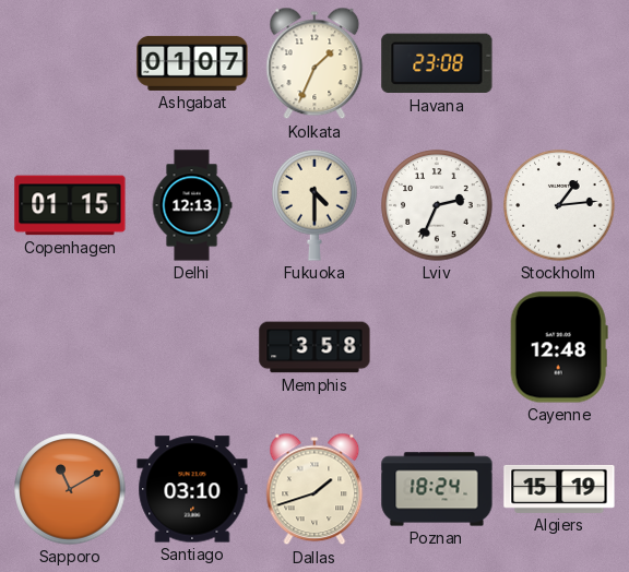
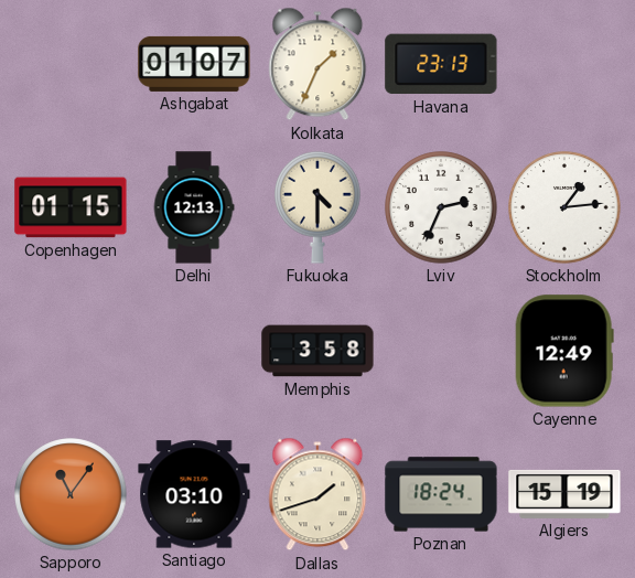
Havana: 23:08 -> 23:13 (441, 64)
Cayenne: 12:48 -> 12:49 (564, 351)
Sapporo: 11:10 -> 11:06 (71, 494)
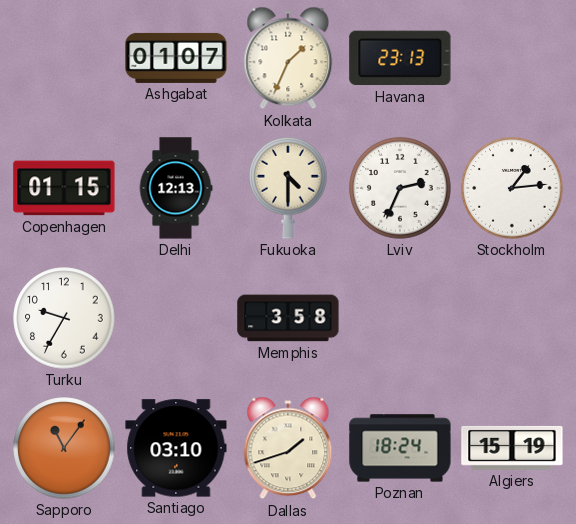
Turku: none -> 9:35 (64, 318)
Cayenne: 12:49 -> none (564, 351)
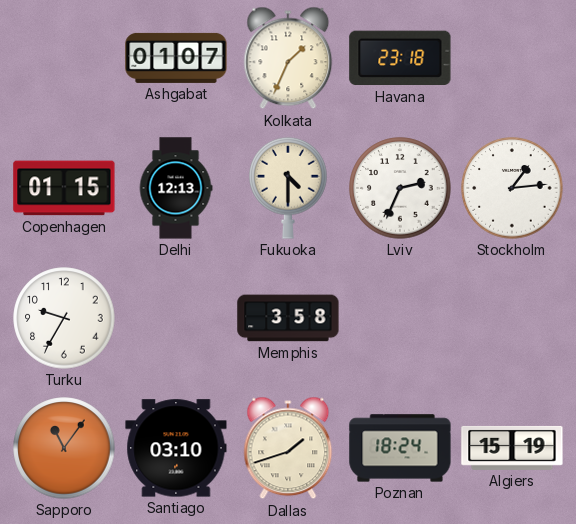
Havana: 23:13 -> 23:18 (400, 58)
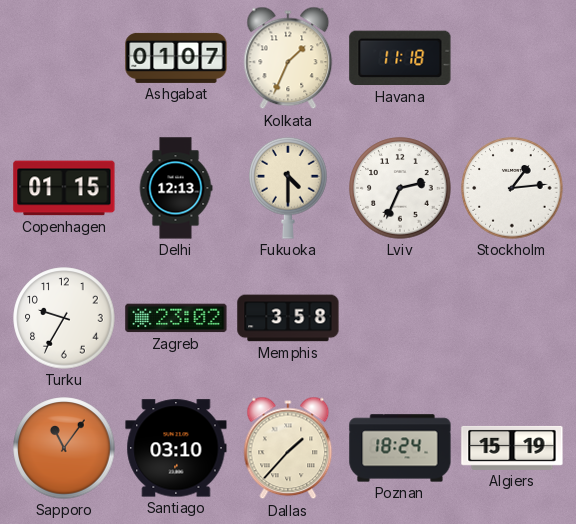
Havana: 23:18 -> 11:18 (400, 58)
Zagreb: none -> 23:02 (176, 318)
Dallas: 1:42 -> 1:37 (288, 448)
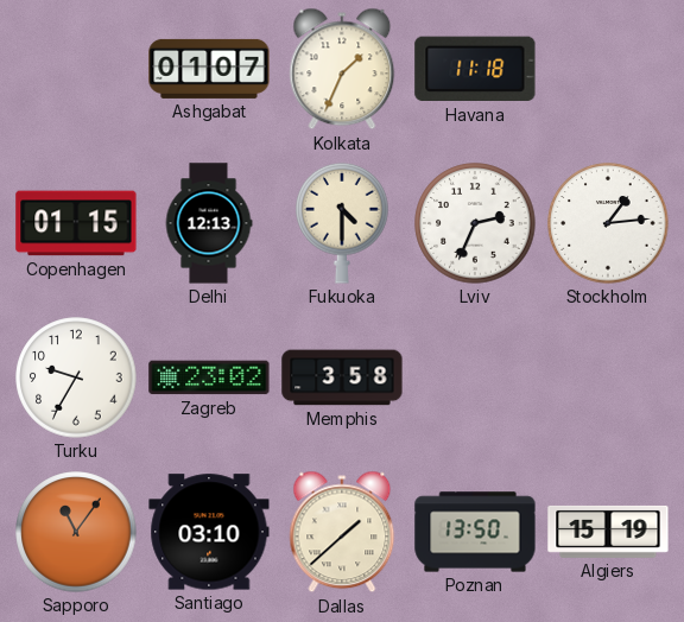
Dallas: 1:37 -> 1:38 (342, 532)
Poznan: 18:24 -> 13:50 (475, 532)
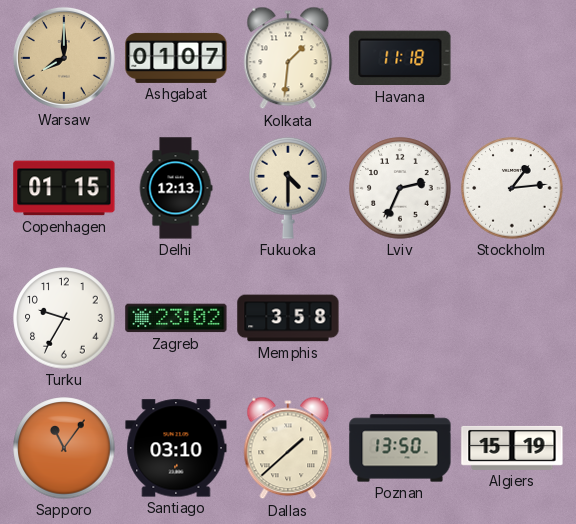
Warsaw: none -> 8:00 (64, 58)
Kolkata: 1:34 -> 1:31 (288, 58)
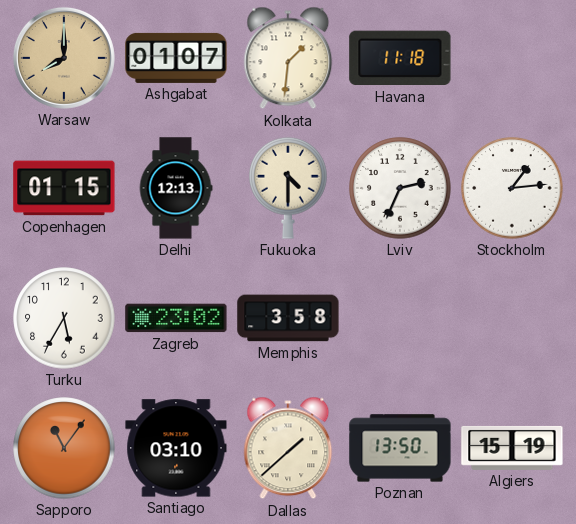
Turku: 9:35 -> 5:35 (64, 318)
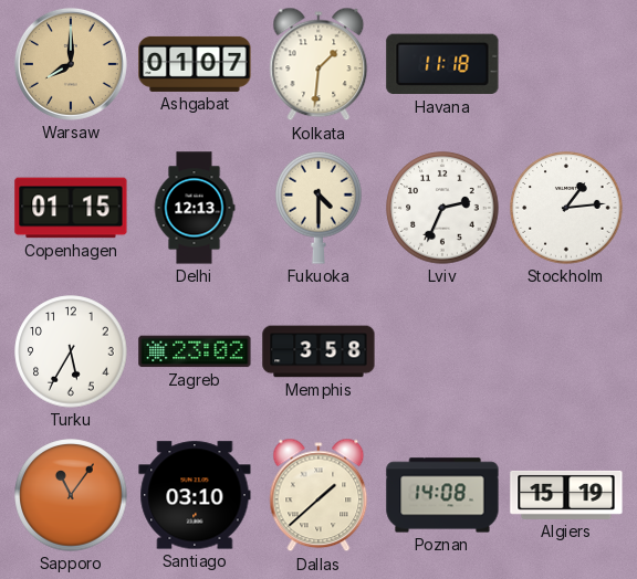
Poznan: 13:50 -> 14:08 (442, 495)
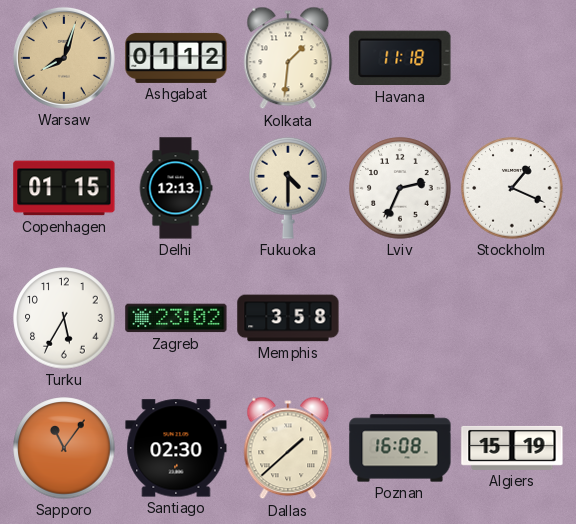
Warsaw: 8:00 -> 8:03 (64, 58)
Ashgabat: 01:07 -> 01:12 (176, 58)
Stockholm: 1:14 -> 1:19 (512, 188)
Santiago: 03:10 -> 02:30 (176, 448)
Poznan: 14:08 -> 16:08 (400, 448)
